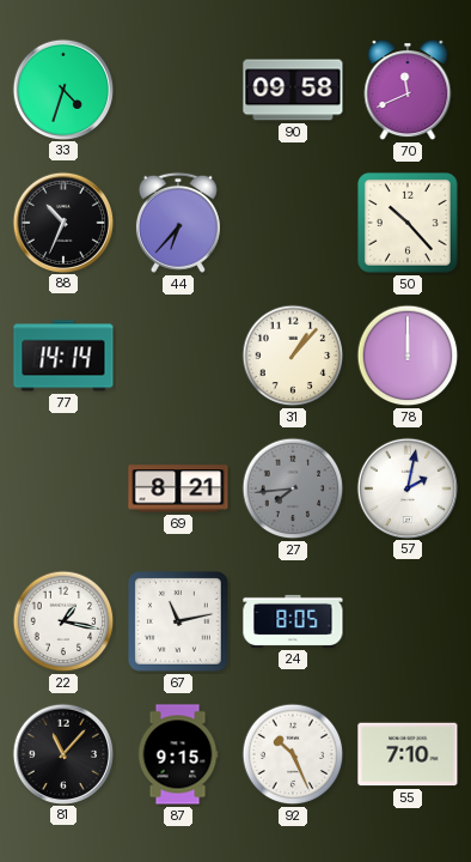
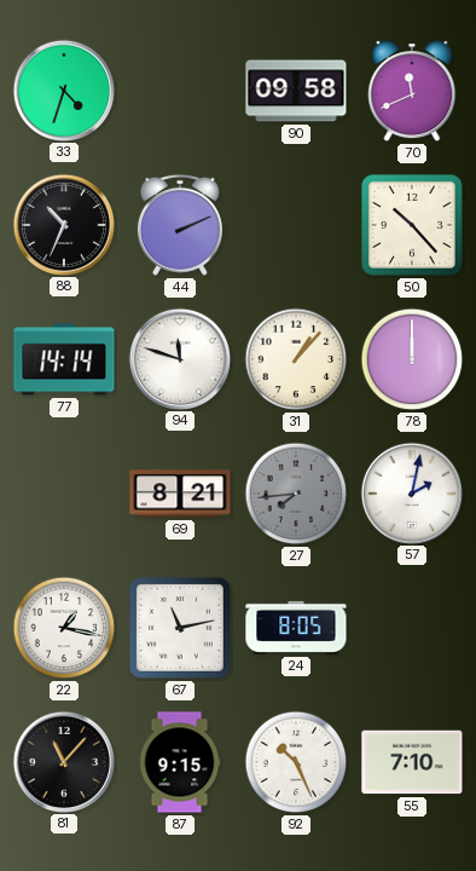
44: 6:37 -> 2:11 (180, 225)
94: none -> 11:48 (179, 358)
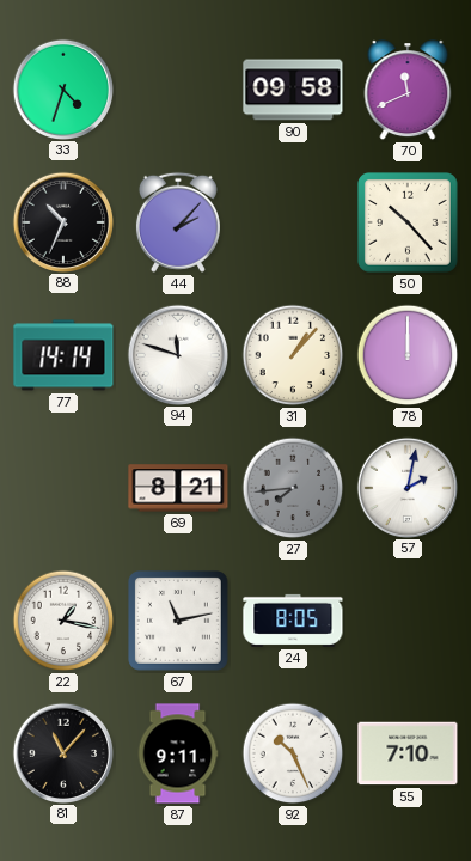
44: 2:11 -> 2:07 (178, 222)
87: 9:15 -> 9:11 (178, 753)
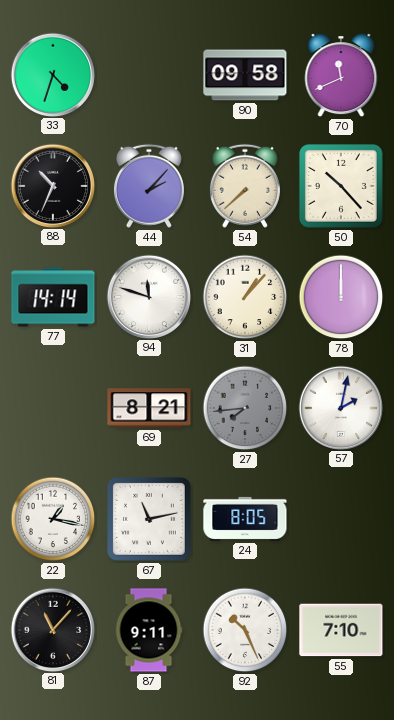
54: none -> 7:38 (245, 186)
